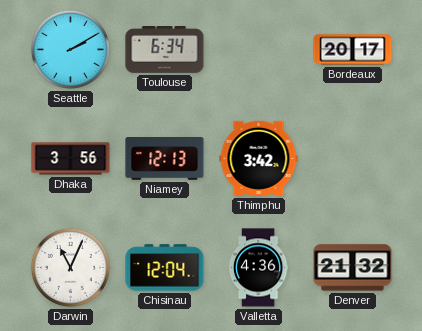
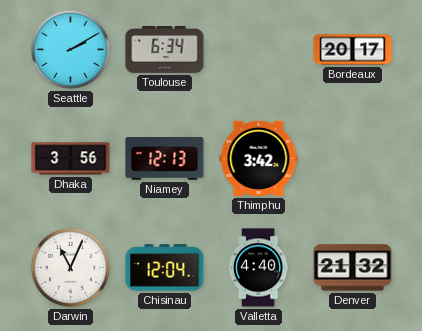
Valletta: 4:36 -> 4:40 (258, 268)
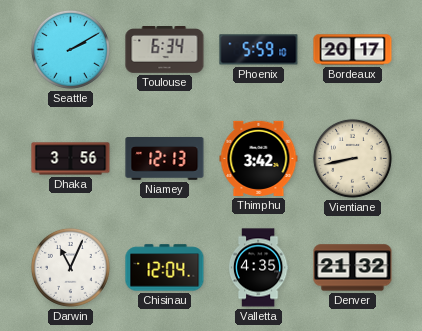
Phoenix: none -> 5:59 (259, 50)
Vientiane: none -> 8:43 (352, 158)
Valletta: 4:40 -> 4:35 (258, 268)
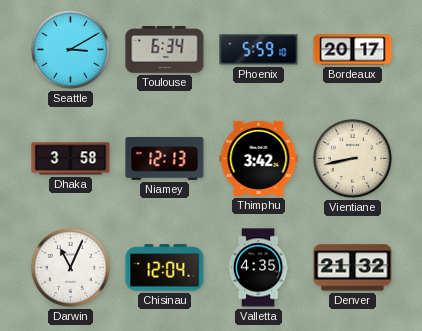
Seattle: 2:10 -> 3:10 (70, 49)
Dhaka: 3:56 -> 3:58 (71, 159)
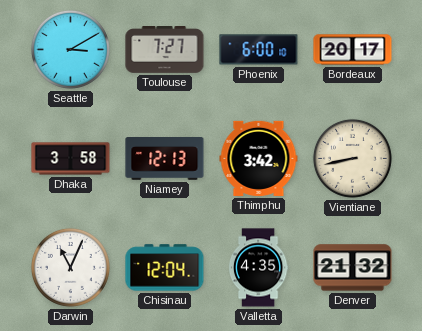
Toulouse: 6:34 -> 7:27 (165, 50)
Phoenix: 5:59 -> 6:00 (259, 50)
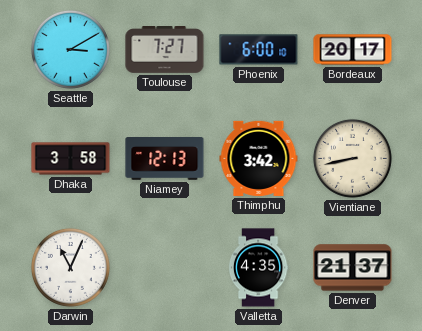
Chisinau: 12:04 -> none (165, 268)
Denver: 21:32 -> 21:37 (353, 268)
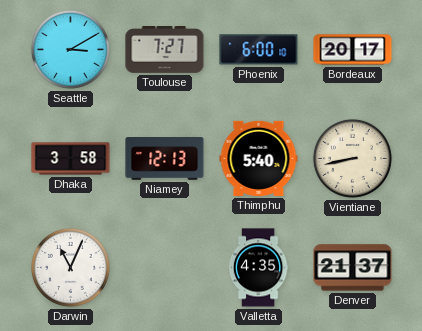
Thimphu: 3:42 -> 5:40 (259, 158)
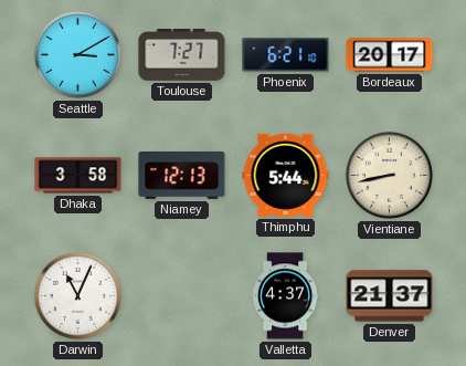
Phoenix: 6:00 -> 6:21 (286, 55)
Thimphu: 5:40 -> 5:44 (286, 175)
Valletta: 4:35 -> 4:37 (285, 296)
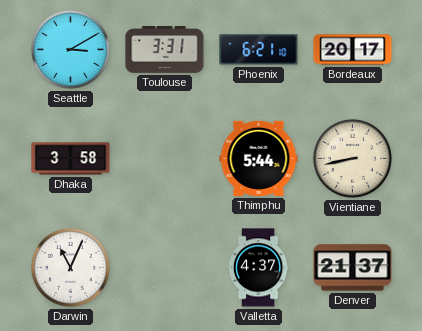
Toulouse: 7:27 -> 3:31 (165, 50)
Niamey: 12:13 -> none (182, 176)
